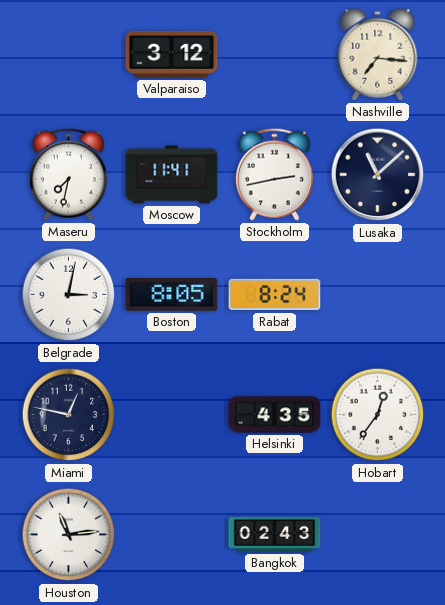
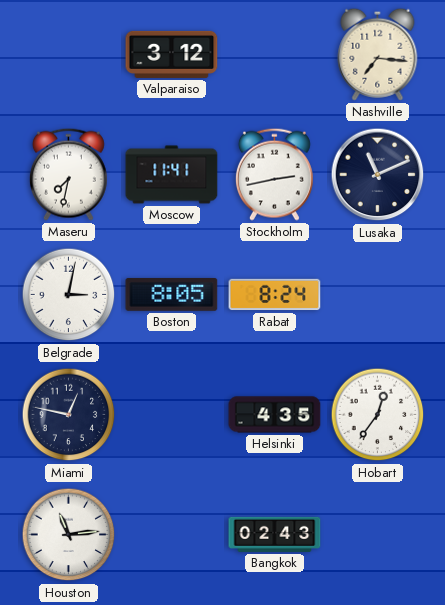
Lusaka: 11:08 -> 11:11 (378, 175)
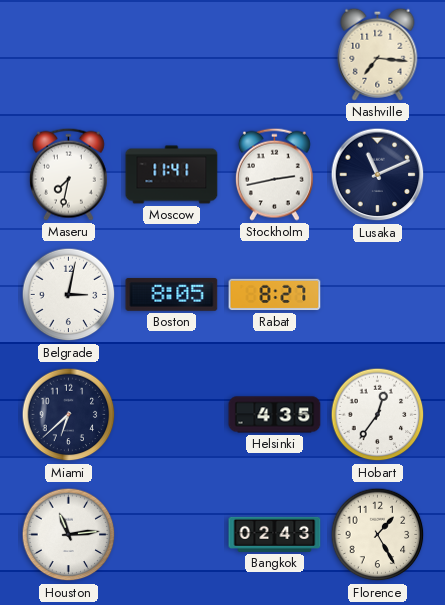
Valparaiso: 3:12 -> none (172, 54)
Rabat: 8:24 -> 8:27 (275, 295)
Miami: 12:47 -> 6:38 (69, 415)
Florence: none -> 1:25 (378, 535)
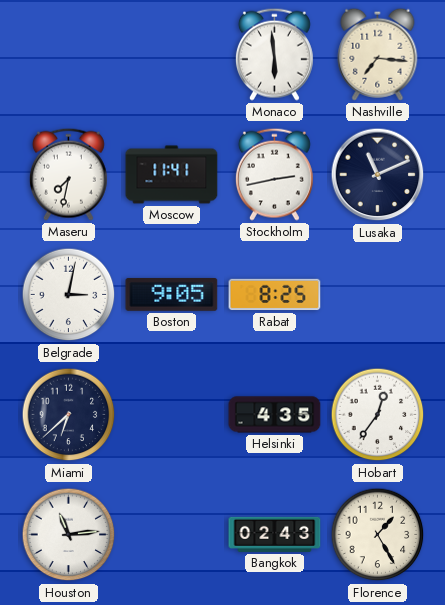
Monaco: none -> 5:59 (274, 54)
Boston: 8:05 -> 9:05 (172, 294)
Rabat: 8:27 -> 8:25 (275, 295)
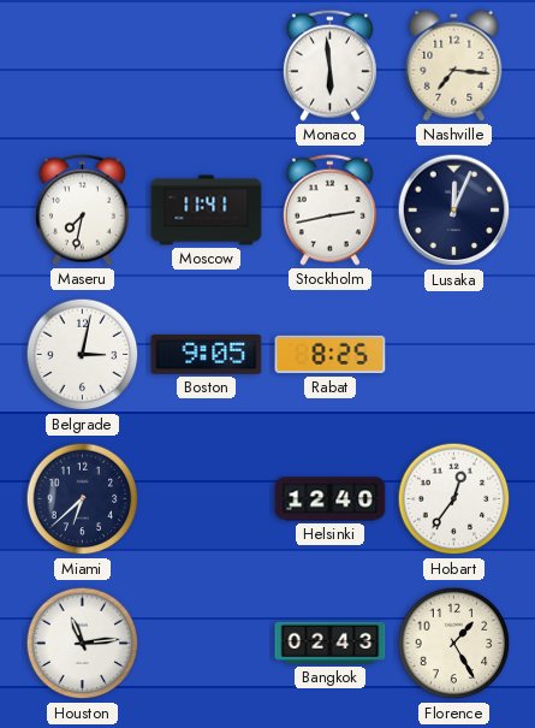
Lusaka: 11:11 -> 12:04 (454, 211)
Helsinki: 4:35 -> 12:40 (331, 499)
